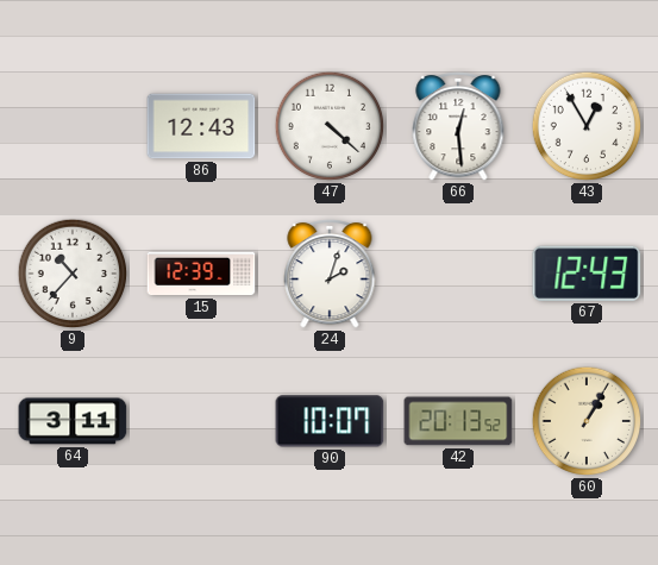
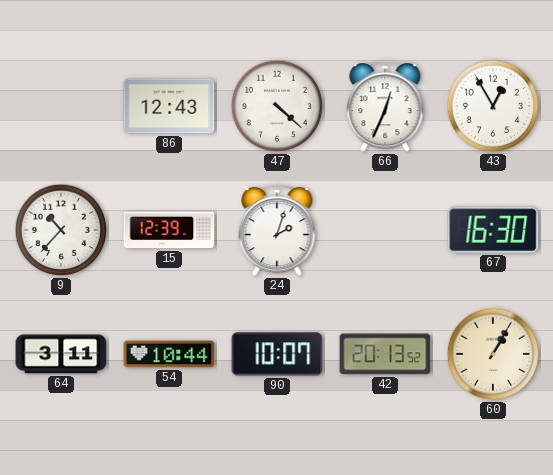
66: 12:29 -> 12:34 (385, 106)
67: 12:43 -> 16:30 (493, 230)
54: none -> 10:44 (169, 354)
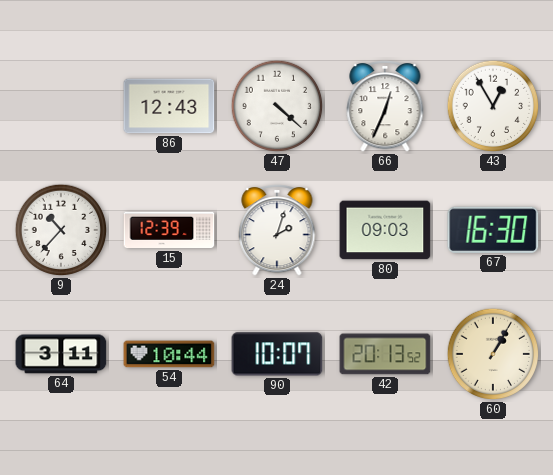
80: none -> 09:03 (385, 230)
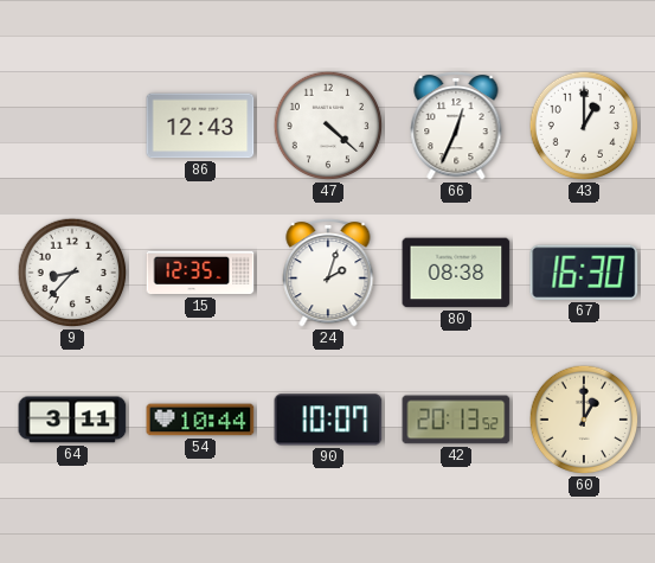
43: 12:55 -> 1:00 (584, 126)
9: 10:37 -> 8:37 (72, 273)
15: 12:39 -> 12:35 (200, 273)
80: 09:03 -> 08:38 (456, 273)
60: 1:05 -> 1:00 (584, 420)
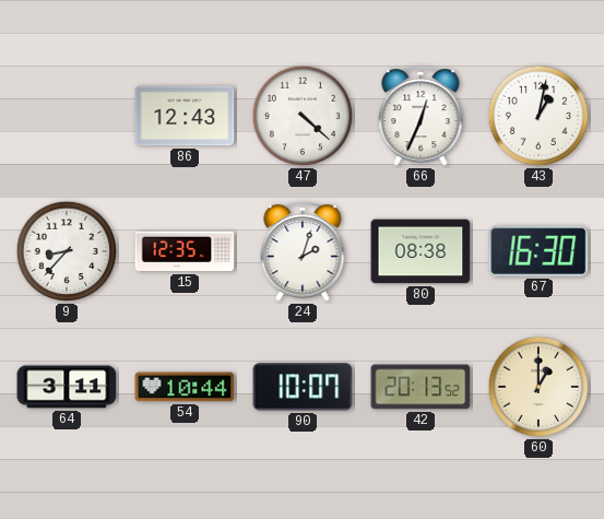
43: 1:00 -> 1:02 (538, 116)
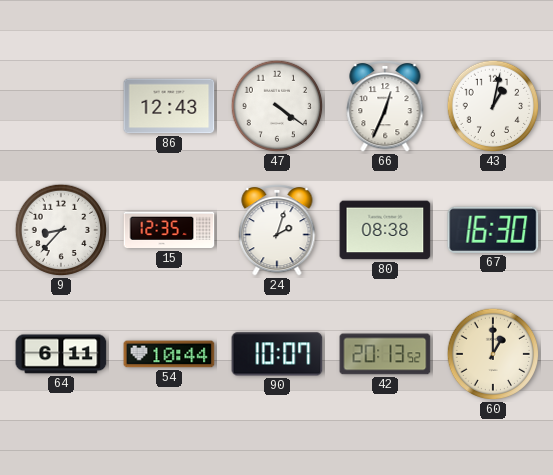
47: 4:22 -> 4:21 (277, 106)
64: 3:11 -> 6:11 (61, 354)
